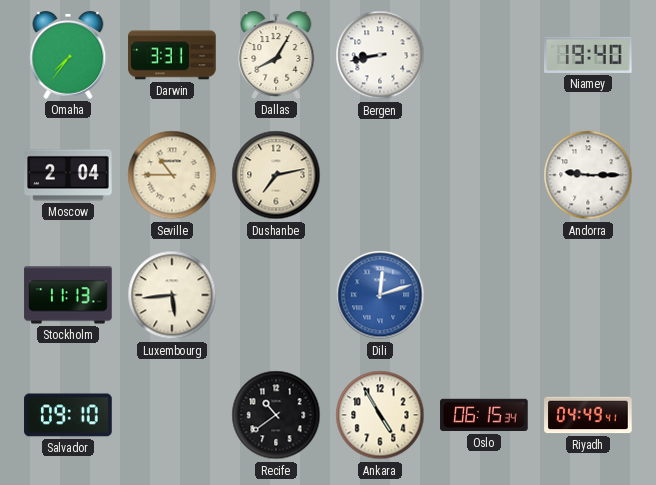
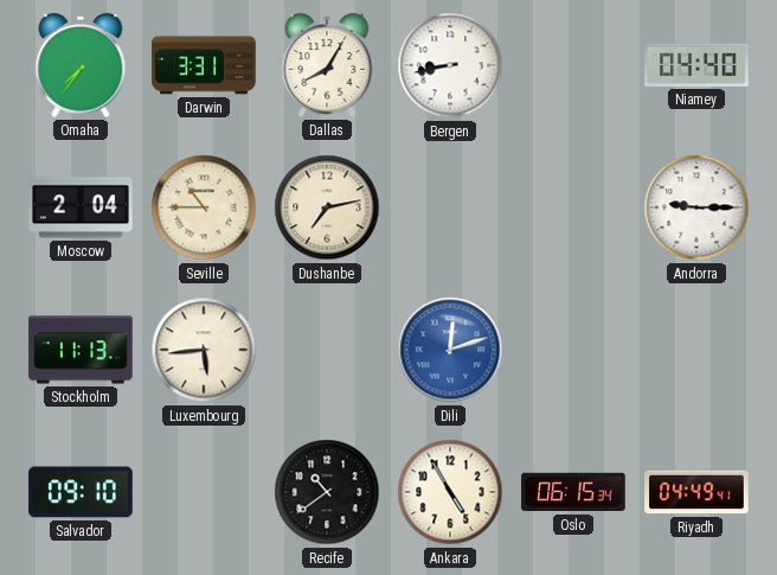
Niamey: 19:40 -> 04:40 (696, 65)
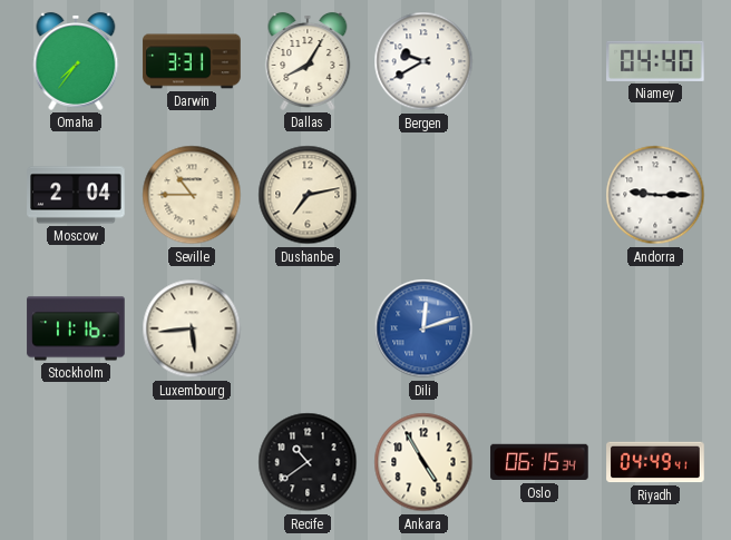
Bergen: 8:43 -> 9:40 (423, 61)
Stockholm: 11:13 -> 11:16 (76, 328)
Salvador: 09:10 -> none (81, 492)
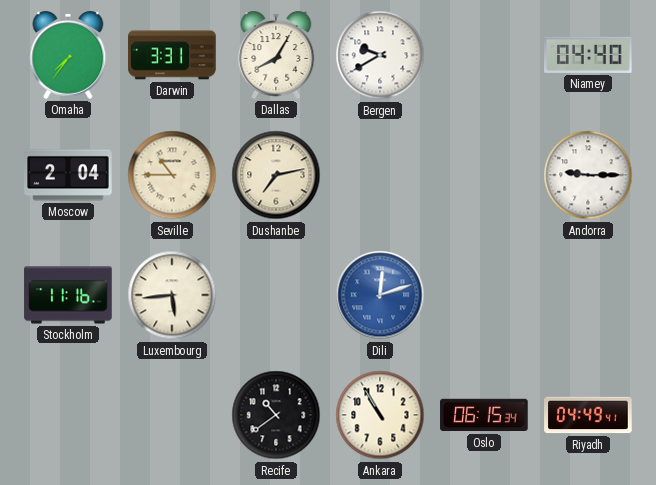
Ankara: 4:55 -> 10:55 (380, 415)
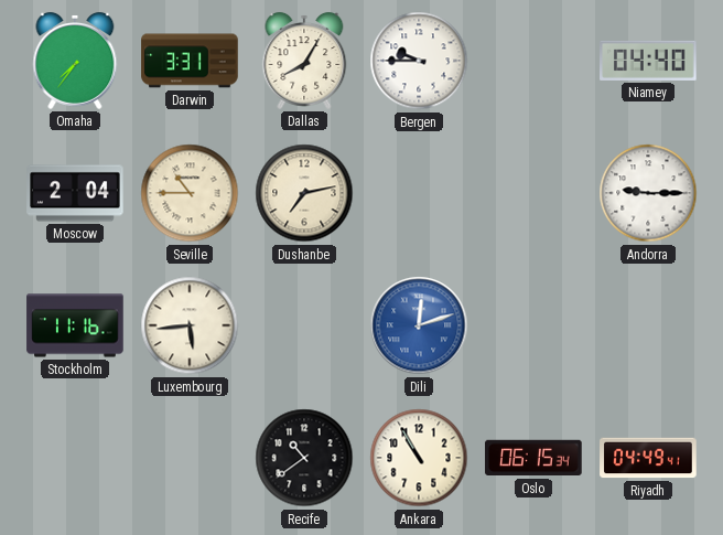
Bergen: 9:40 -> 9:45 (419, 61)
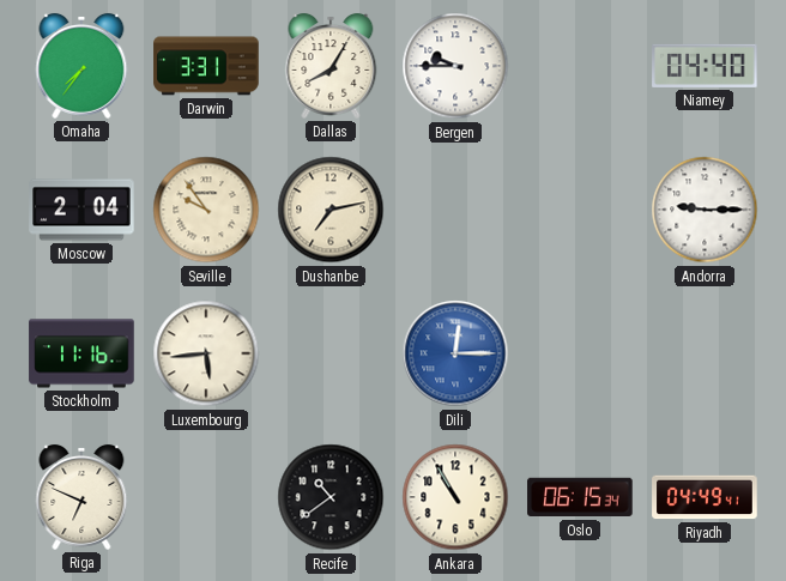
Seville: 10:45 -> 9:54 (206, 210)
Dili: 12:12 -> 12:15 (455, 353)
Riga: none -> 6:49 (81, 497)
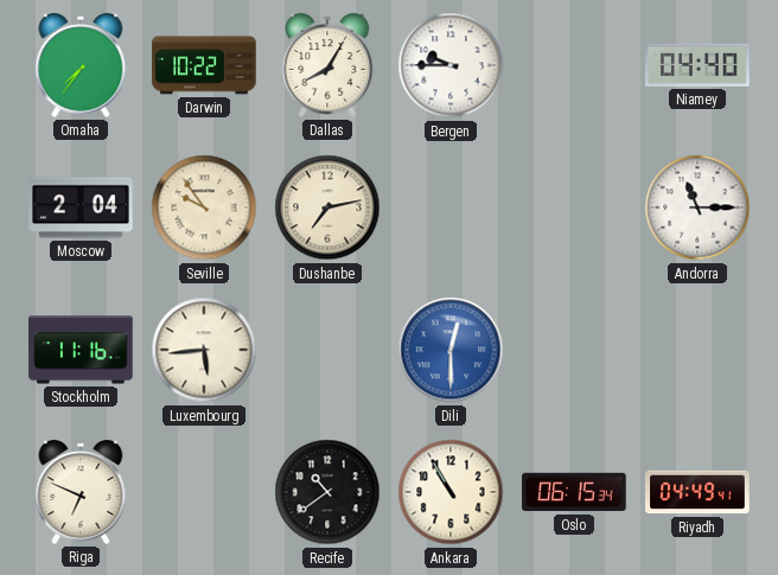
Darwin: 3:31 -> 10:22 (204, 65)
Andorra: 9:15 -> 11:15 (697, 207)
Dili: 12:15 -> 12:30 (451, 350)
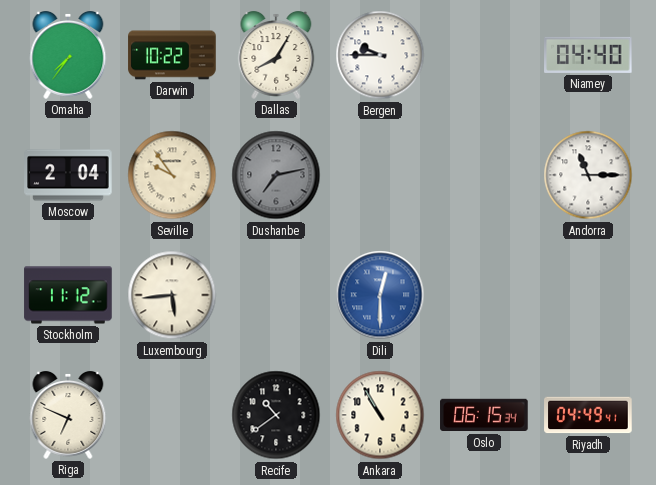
Dushanbe dial: cream -> grey (276, 175)
Stockholm: 11:16 -> 11:12 (68, 295)
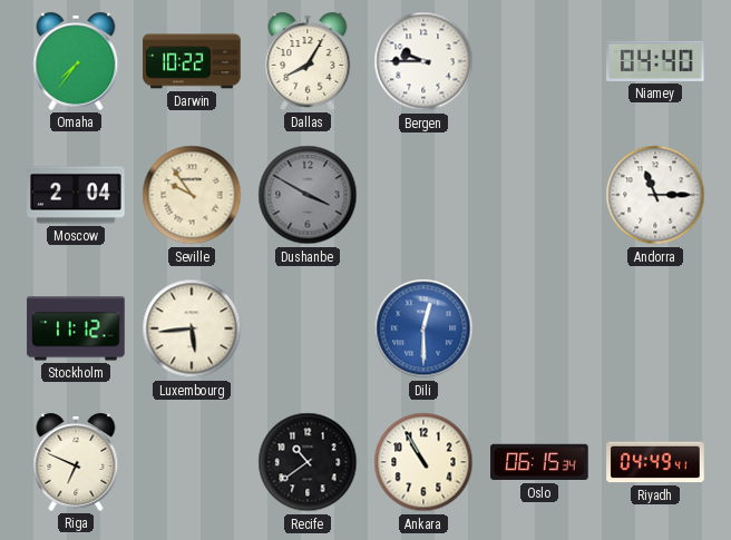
Dushanbe: 7:13 -> 3:50 (308, 195)
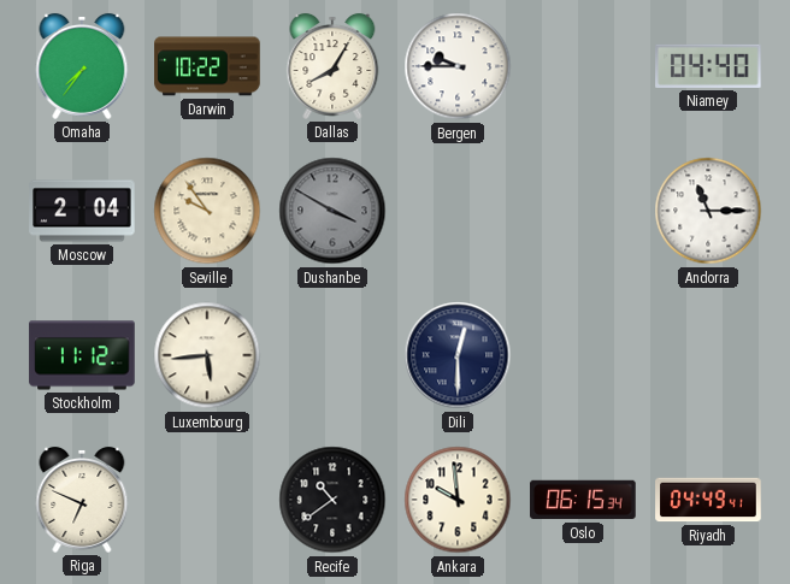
Dili dial: blue -> navy (458, 355)
Ankara: 10:55 -> 9:59 (458, 500)
